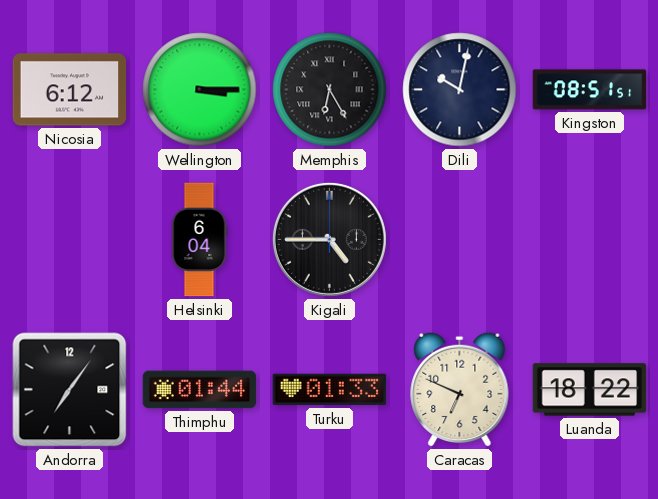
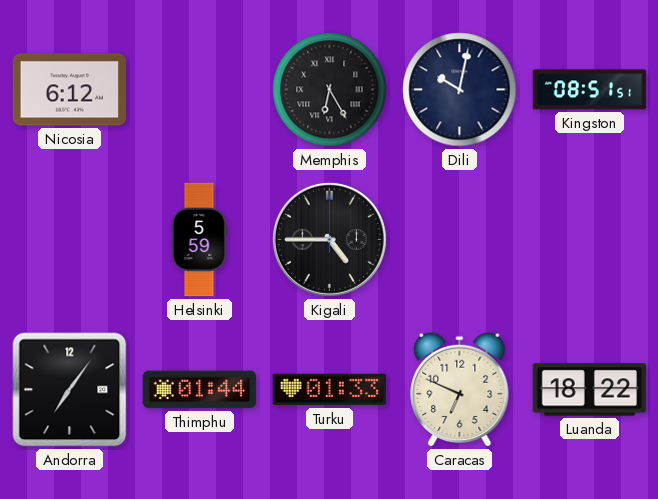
Wellington: 3:15 -> none (200, 90)
Helsinki: 6:04 -> 5:59 (199, 240)
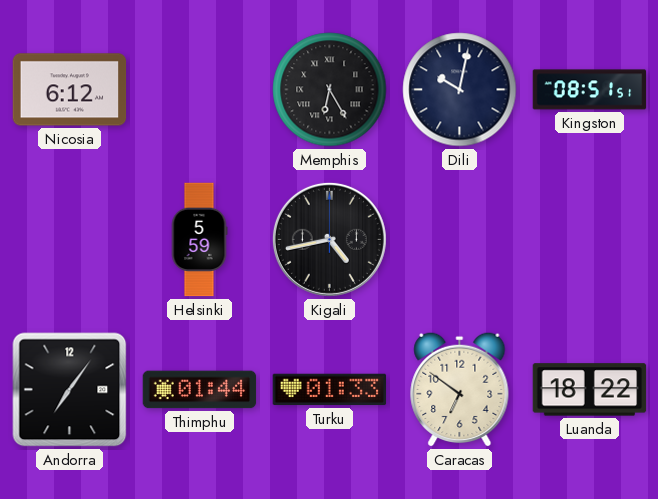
Kigali: 4:45 -> 4:43 (329, 239)
Caracas: 6:49 -> 6:51 (460, 389)
